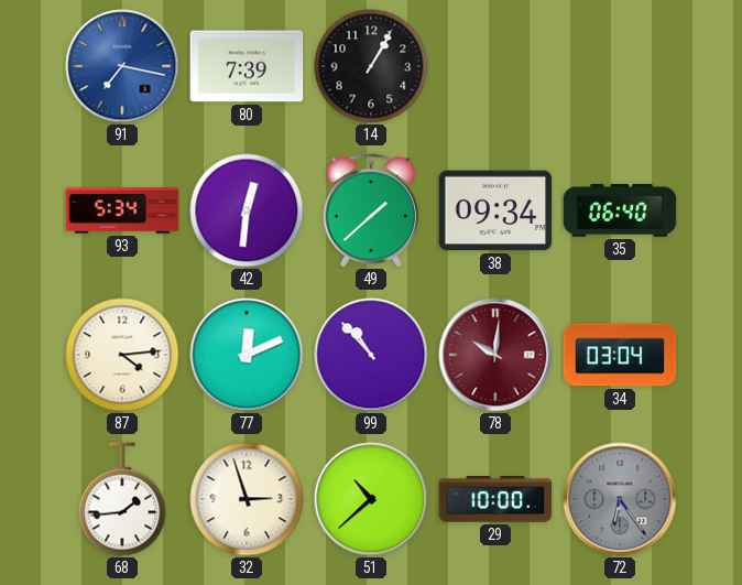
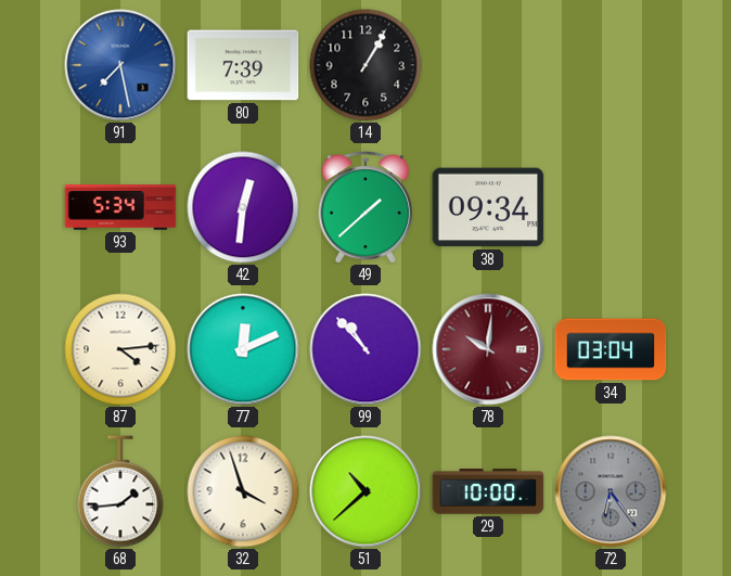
91: 7:17 -> 7:28 (120, 65)
35: 06:40 -> none (620, 210)
32: 2:57 -> 3:57 (243, 491)
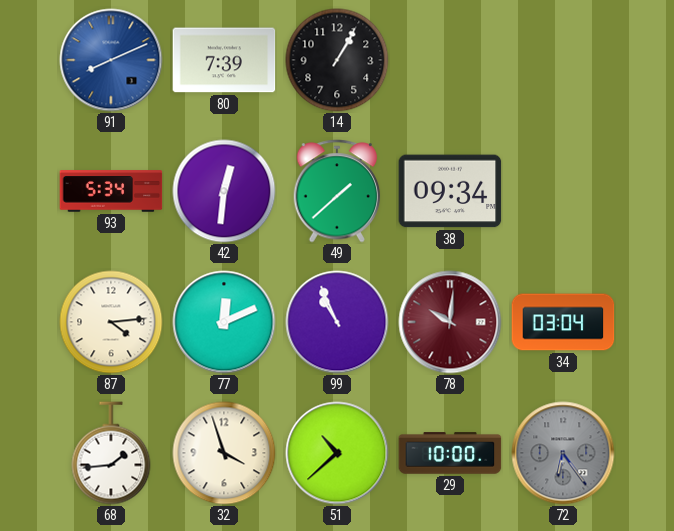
91: 7:28 -> 8:11 (111, 60)
99: 10:53 -> 10:56 (337, 322)
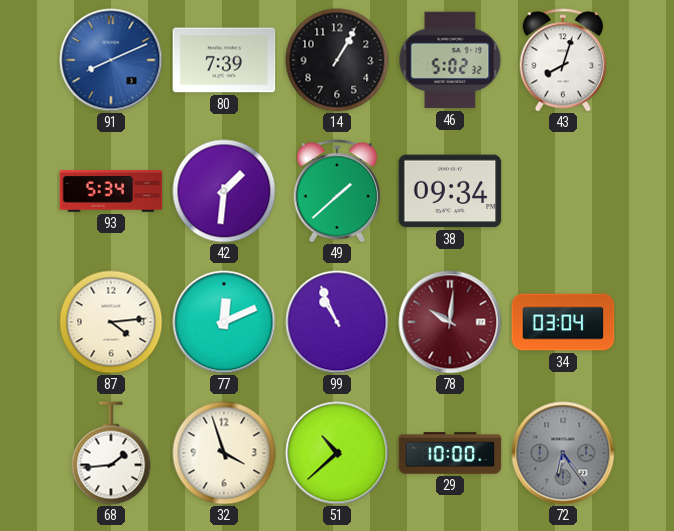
46: none -> 5:02 (450, 60)
43: none -> 8:03 (563, 60)
42: 12:31 -> 1:31 (224, 191)
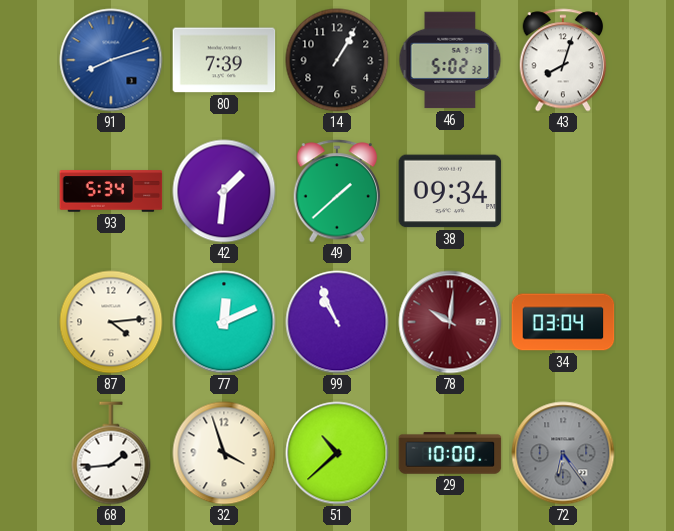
91: 8:11 -> 8:12 (111, 60)
